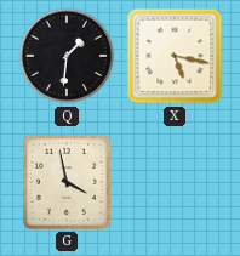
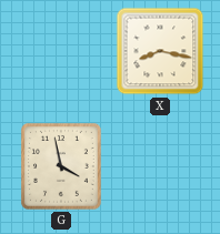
Q: 1:31 -> none (67, 56)
X: 5:17 -> 8:17 (160, 51)
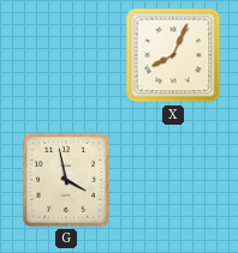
X: 8:17 -> 8:04 (173, 55)
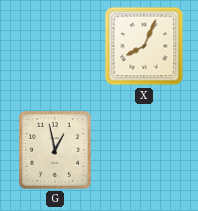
G: 3:58 -> 12:58 (55, 151)
